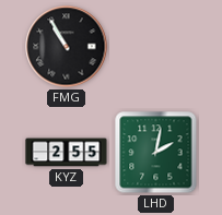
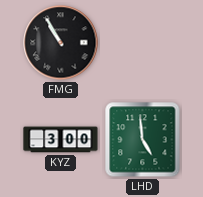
KYZ: 2:55 -> 3:00 (61, 140)
LHD: 2:02 -> 4:59 (143, 140)
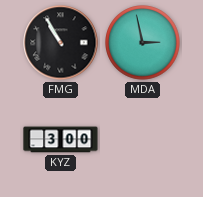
MDA: none -> 2:58 (143, 43)
LHD: 4:59 -> none (143, 140)
